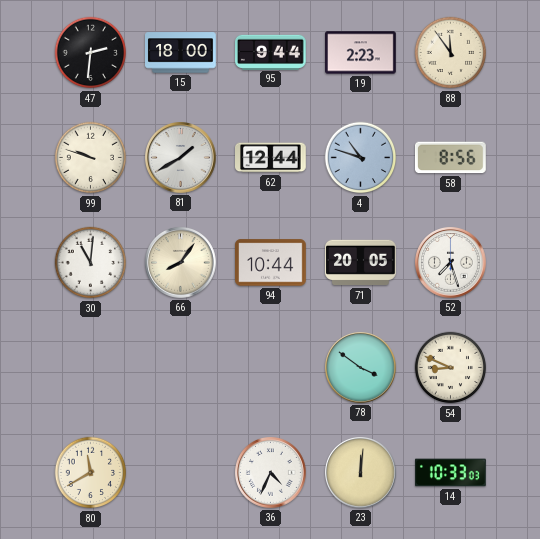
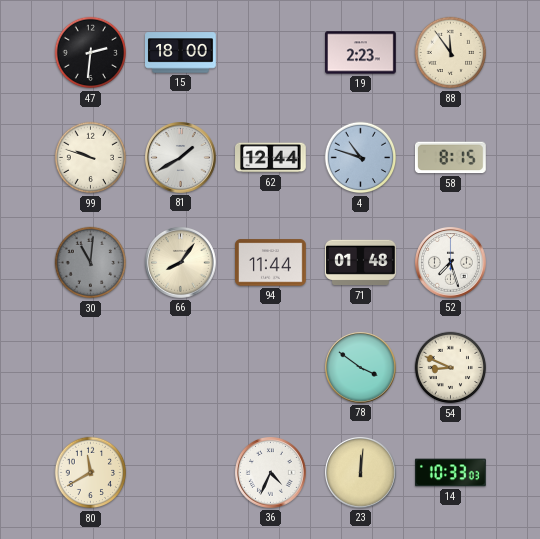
95: 9:44 -> none (271, 52)
58: 8:56 -> 8:15 (451, 158)
30 dial: white -> grey (91, 263)
94: 10:44 -> 11:44 (271, 263)
71: 20:05 -> 01:48 (361, 263)
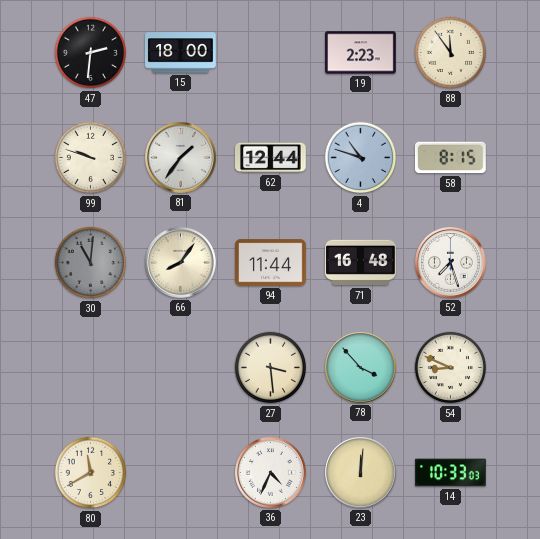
81: 1:40 -> 1:36 (181, 158)
71: 01:48 -> 16:48 (361, 263)
27: none -> 3:29 (271, 368)
78: 3:51 -> 3:53 (361, 368)
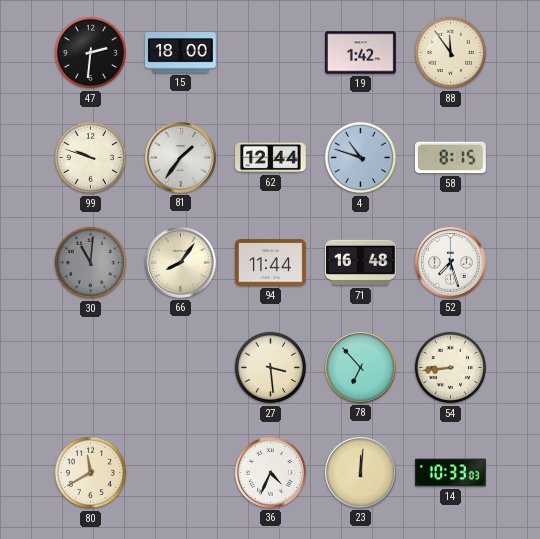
19: 2:23 -> 1:42 (361, 53)
78: 3:53 -> 6:53 (361, 368)
54: 8:49 -> 8:44 (451, 368)
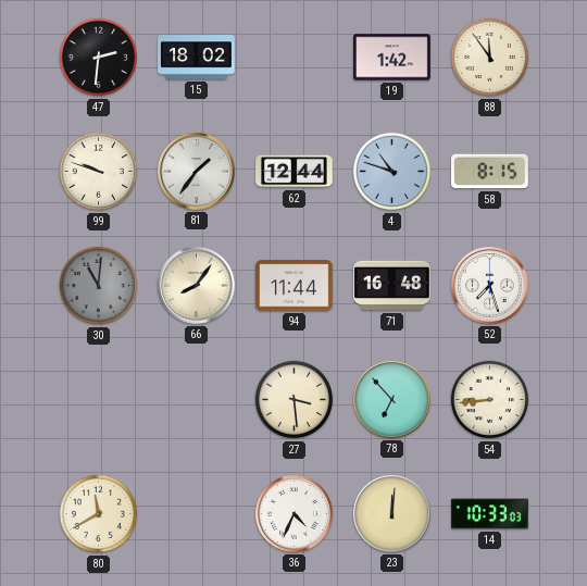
15: 18:00 -> 18:02 (197, 58)
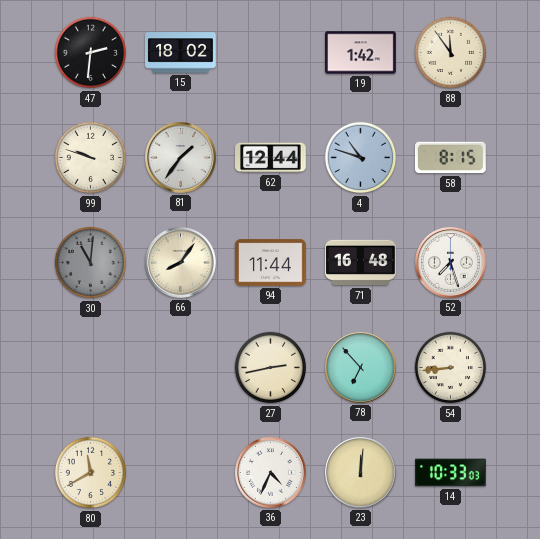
27: 3:29 -> 2:43 (271, 368)
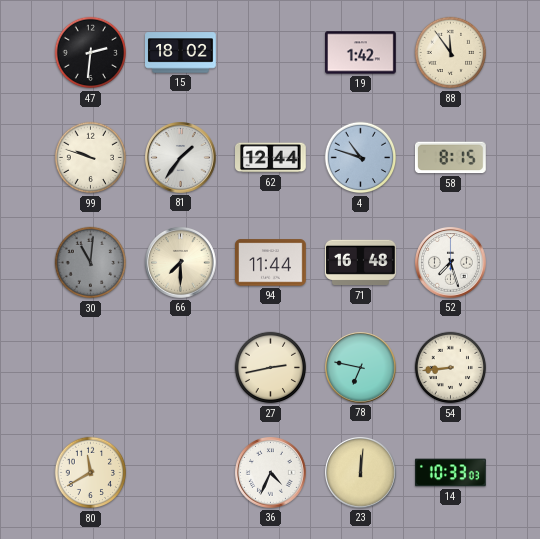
66: 8:06 -> 7:30 (181, 263)
78: 6:53 -> 6:47 (361, 368)
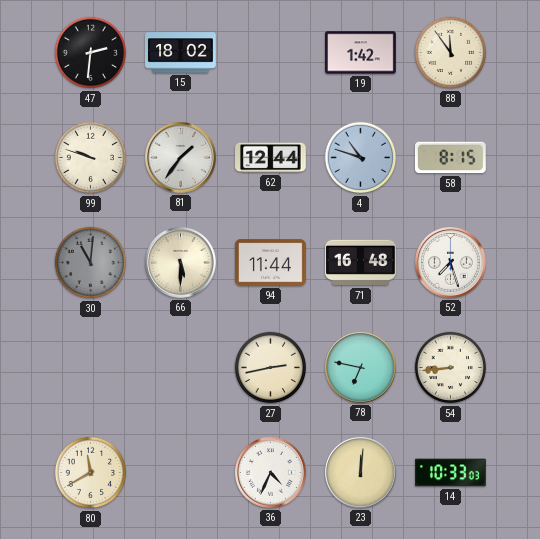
66: 7:30 -> 5:30 (181, 263)
